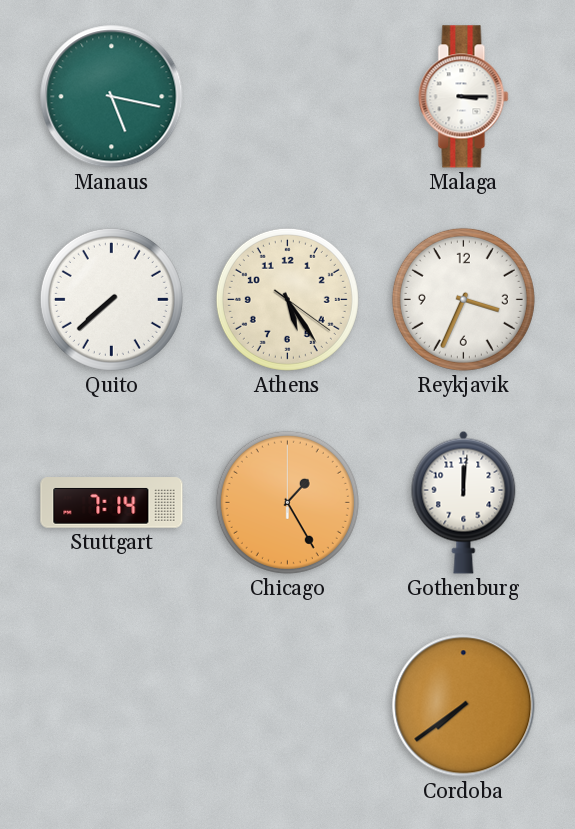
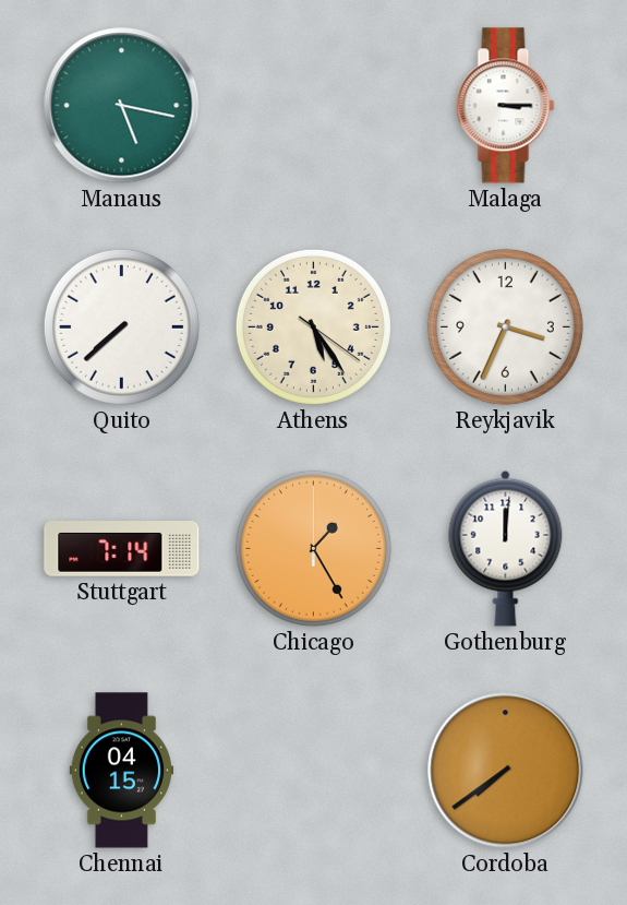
Chennai: none -> 04:15 (121, 771)
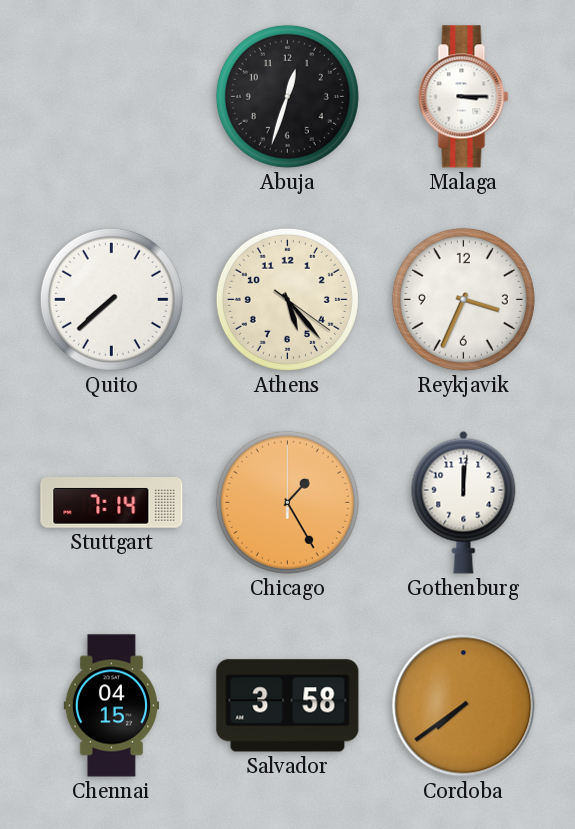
Manaus: 5:17 -> none (122, 106)
Abuja: none -> 12:33 (287, 96)
Athens: 5:24 -> 5:23 (287, 299)
Salvador: none -> 3:58 (288, 706)
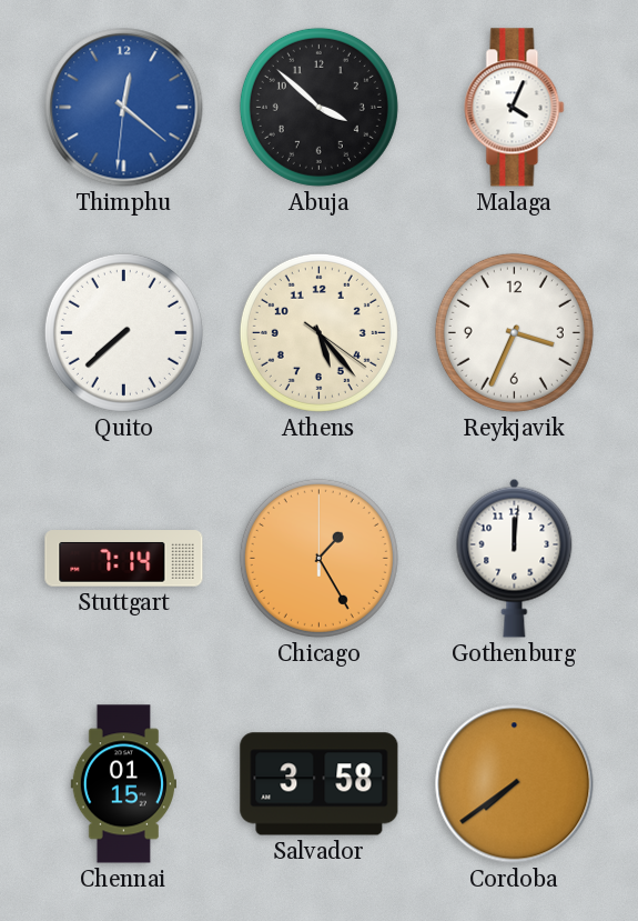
Thimphu: none -> 12:21 (124, 108)
Abuja: 12:33 -> 3:52 (318, 107)
Malaga: 3:15 -> 4:04 (515, 108)
Chennai: 04:15 -> 01:15 (123, 784)
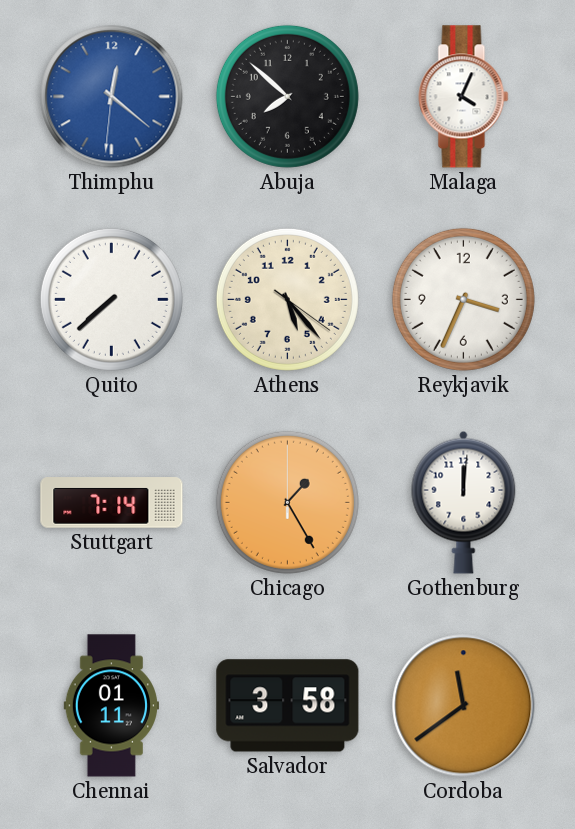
Abuja: 3:52 -> 7:52 (287, 96)
Chennai: 01:15 -> 01:11 (111, 706)
Cordoba: 7:39 -> 11:39 (464, 706)
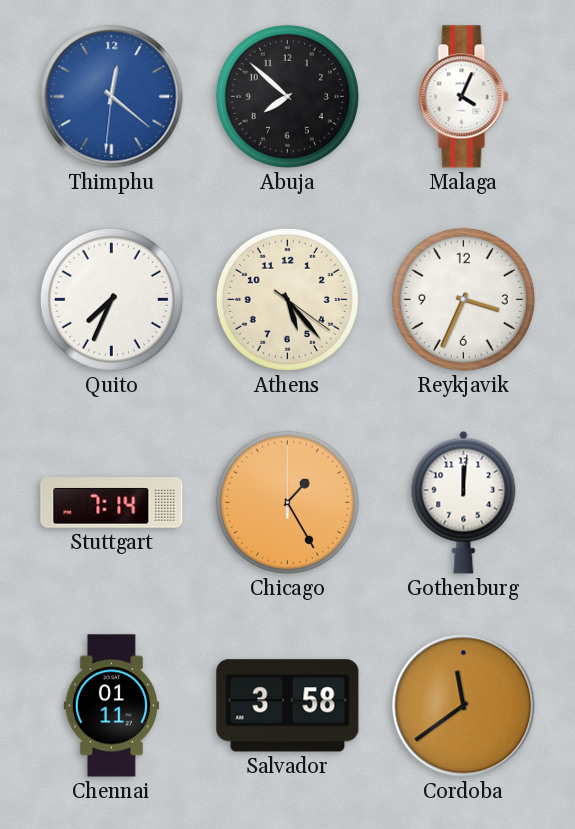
Quito: 7:38 -> 7:34 (111, 299)
